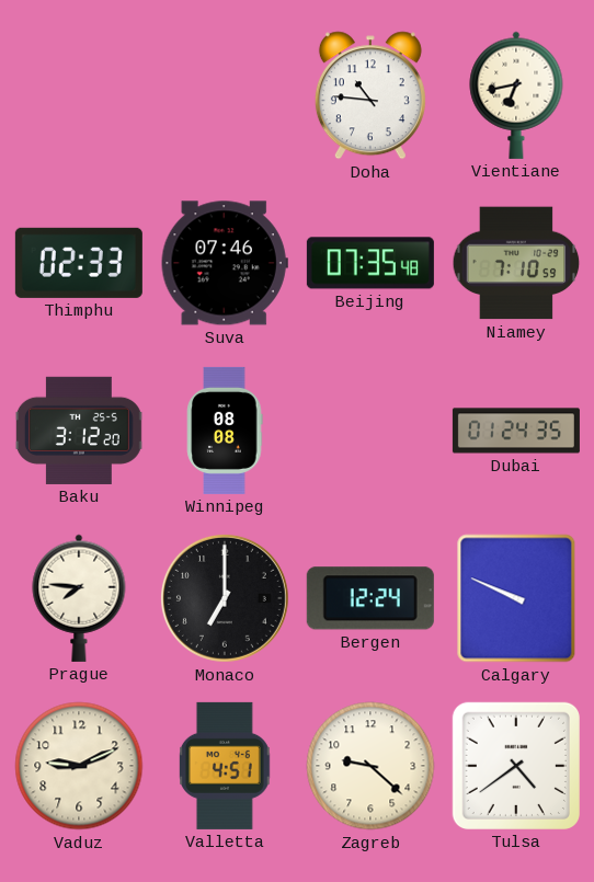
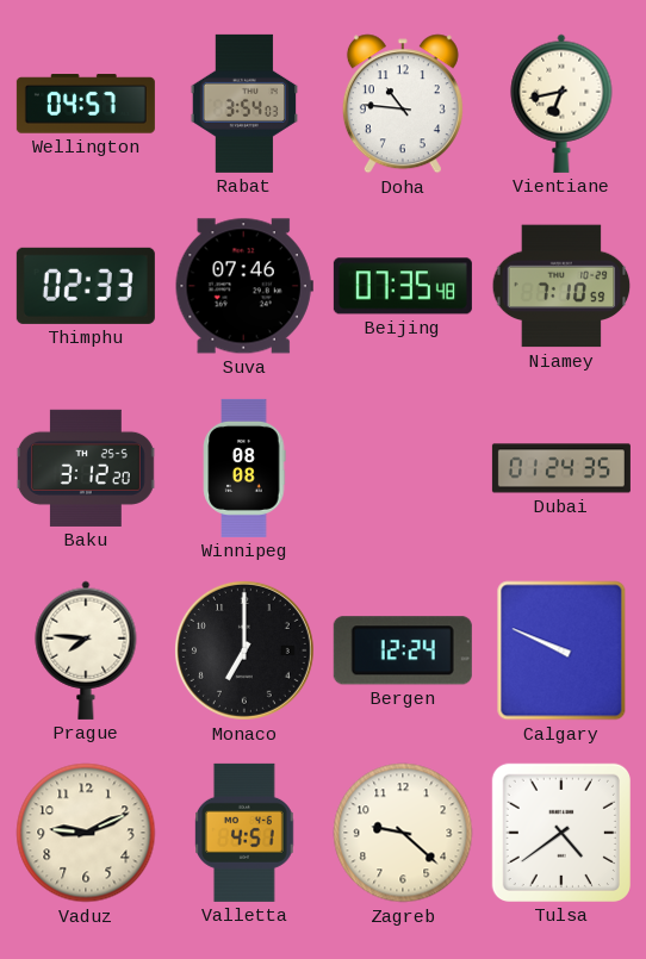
Wellington: none -> 04:57 (86, 104)
Rabat: none -> 3:54 (243, 104)
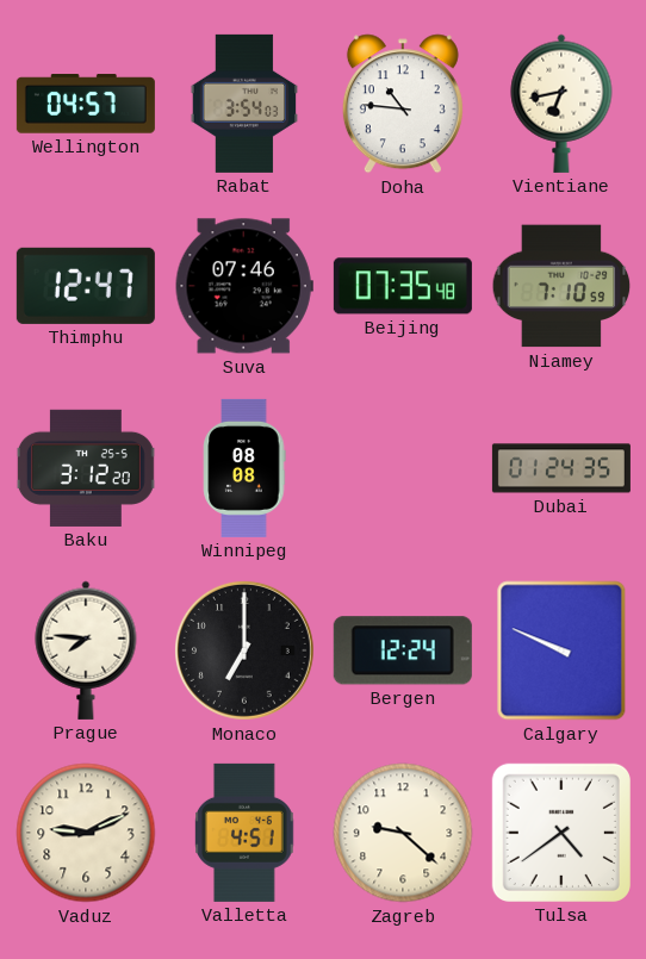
Thimphu: 02:33 -> 12:47 (86, 286)
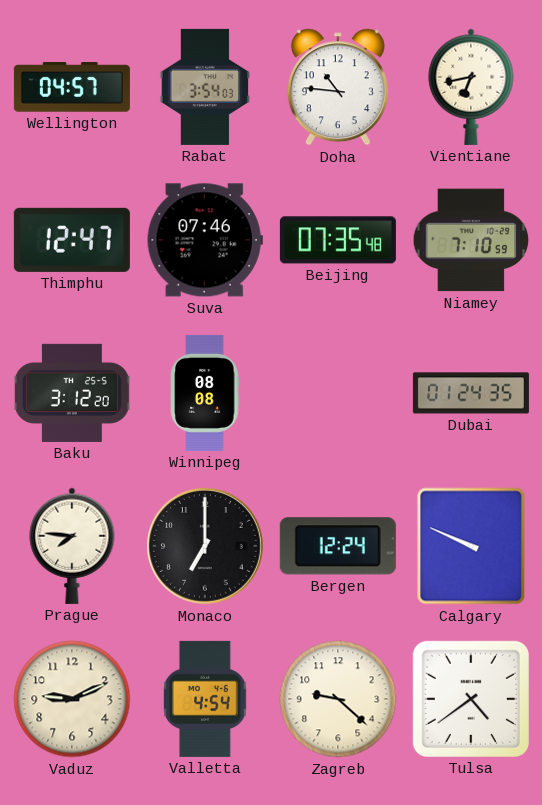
Valletta: 4:51 -> 4:54 (206, 699)
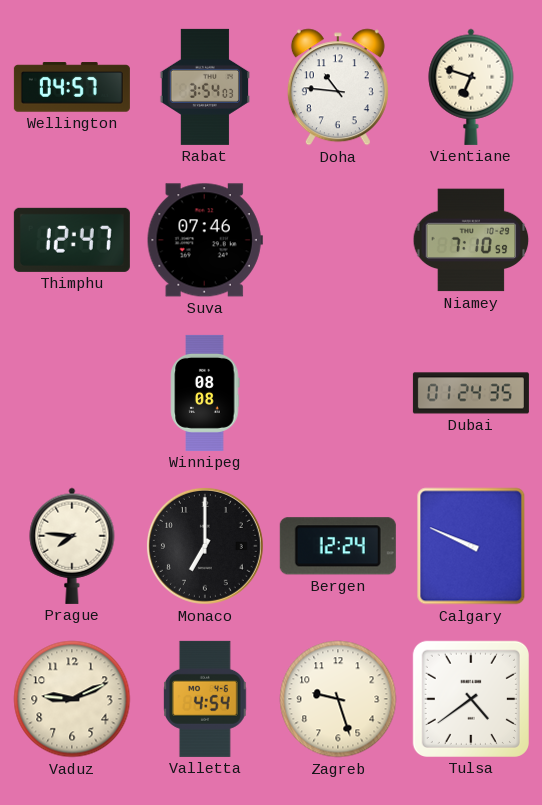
Vientiane: 6:43 -> 6:48 (471, 87)
Beijing: 07:35 -> none (338, 240)
Baku: 3:12 -> none (72, 393)
Zagreb: 9:22 -> 9:27 (338, 699)
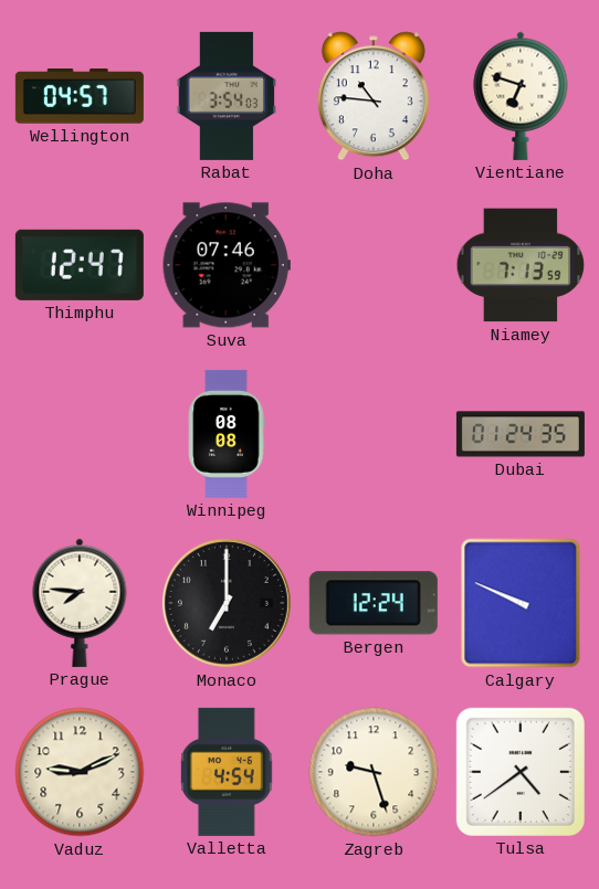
Niamey: 7:10 -> 7:13 (521, 265)
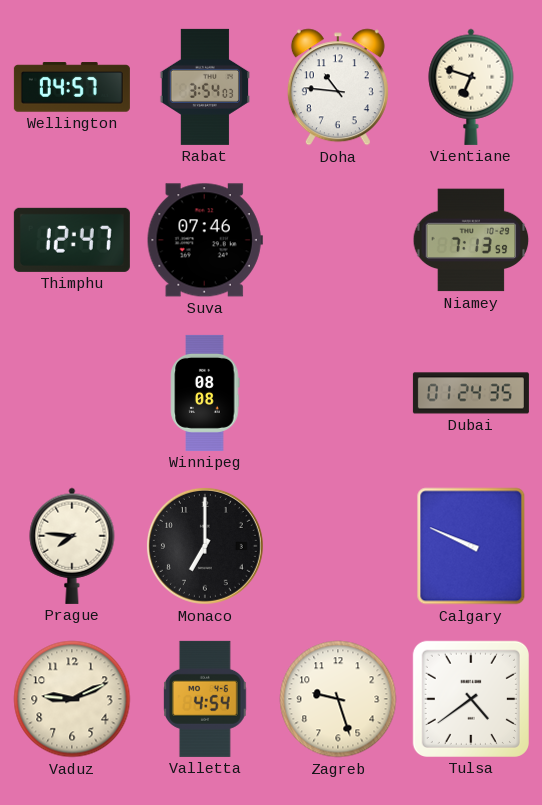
Bergen: 12:24 -> none (374, 603)
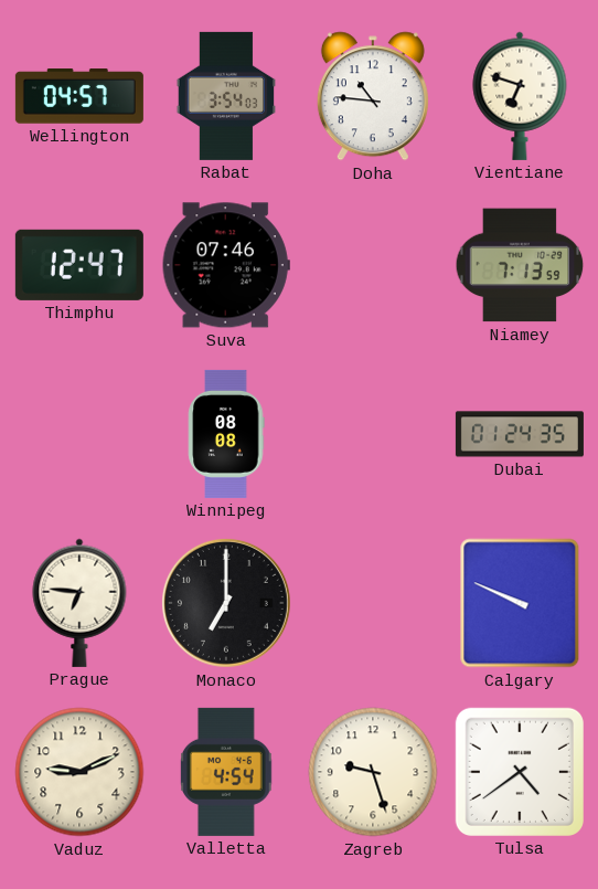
Prague: 7:46 -> 6:46 (79, 603)
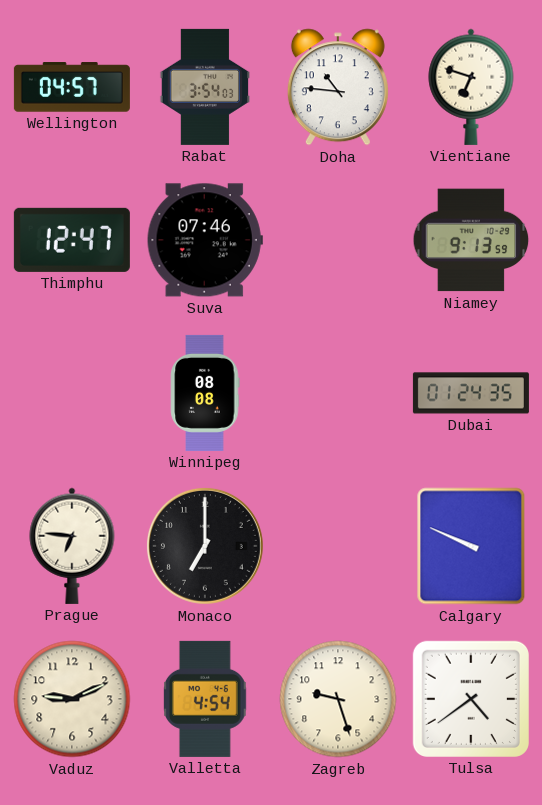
Niamey: 7:13 -> 9:13 (471, 240)
